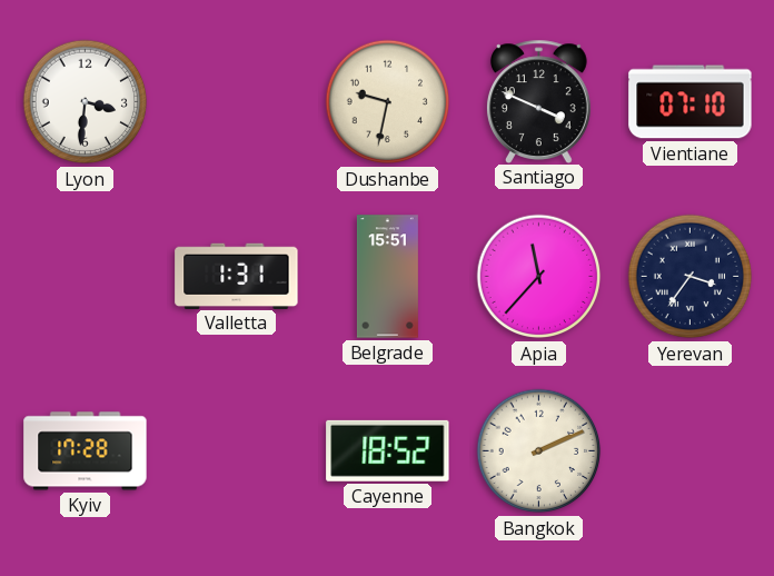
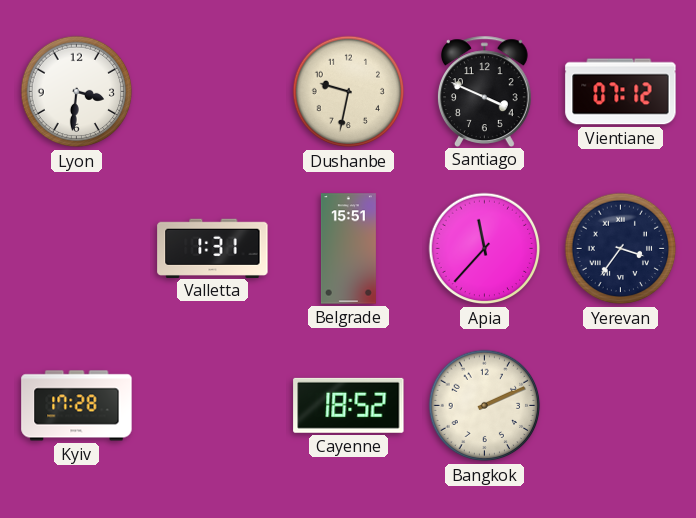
Vientiane: 07:10 -> 07:12 (621, 92)
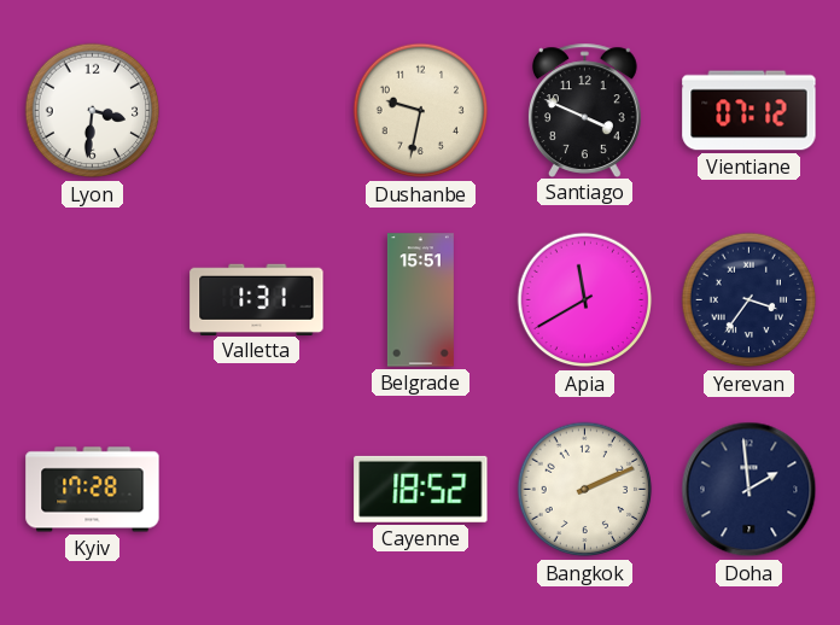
Apia: 11:37 -> 11:40 (585, 300)
Doha: none -> 1:59 (749, 490)
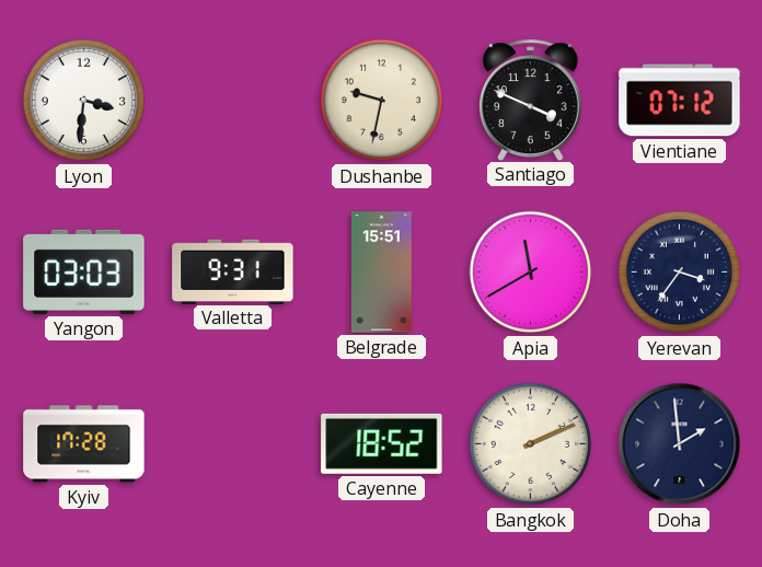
Yangon: none -> 03:03 (84, 271)
Valletta: 1:31 -> 9:31 (233, 271)
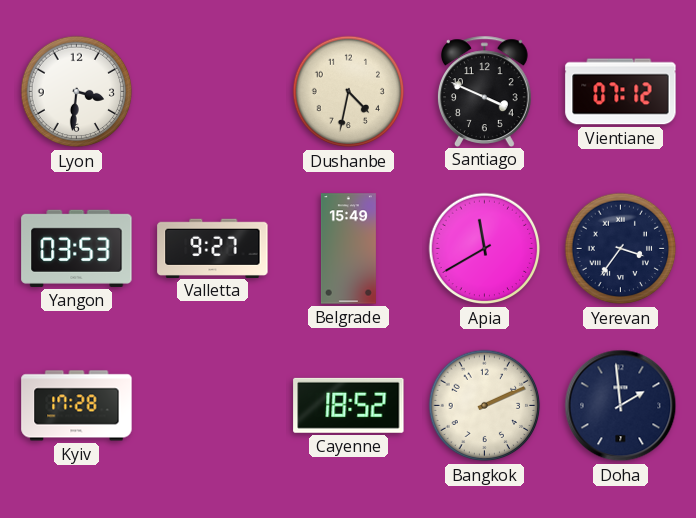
Dushanbe: 9:32 -> 4:32 (349, 92)
Yangon: 03:03 -> 03:53 (77, 248)
Valletta: 9:31 -> 9:27 (213, 248)
Belgrade: 15:51 -> 15:49 (348, 249)
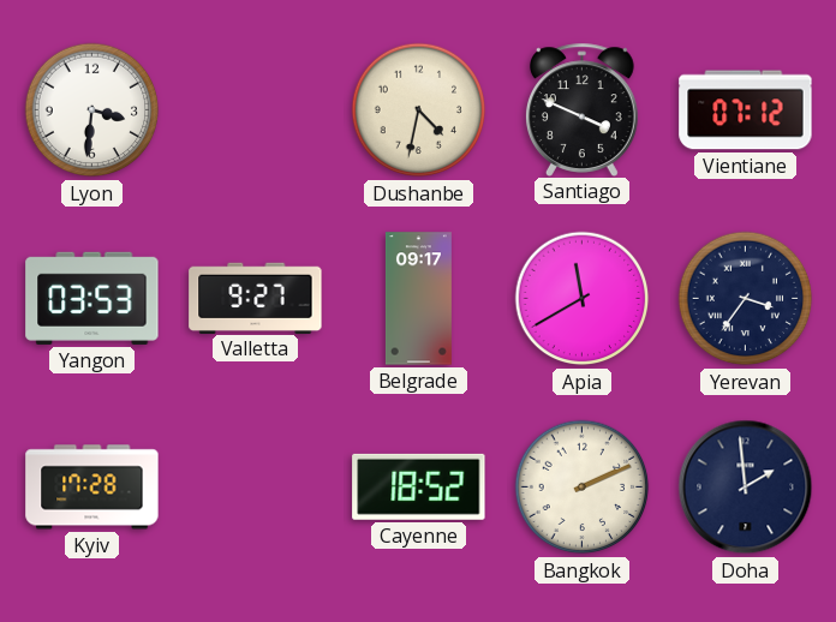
Belgrade: 15:49 -> 09:17 (418, 299)
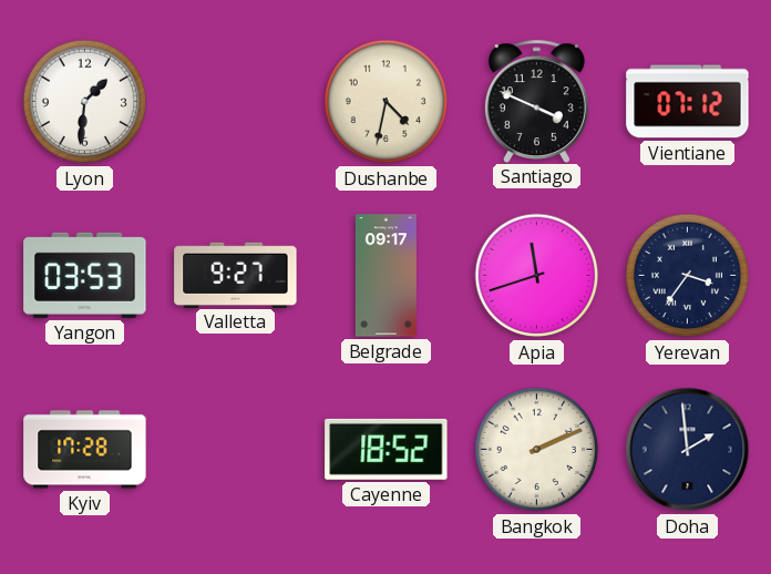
Lyon: 3:31 -> 1:31 (85, 102)
Apia: 11:40 -> 11:42 (537, 276)
